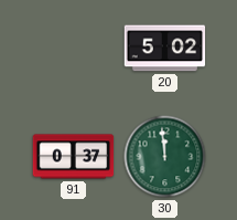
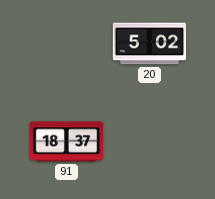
91: 0:37 -> 18:37 (67, 142)
30: 11:59 -> none (165, 157)
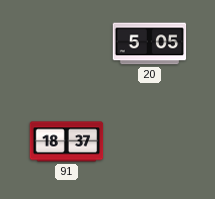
20: 5:02 -> 5:05 (150, 44)
